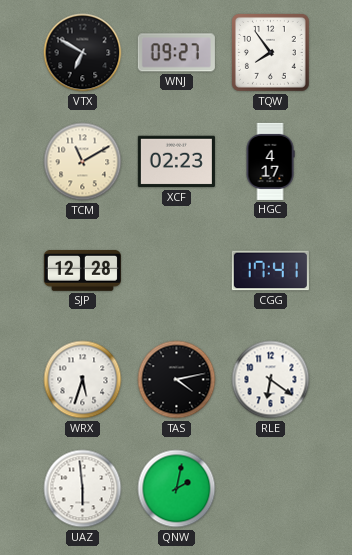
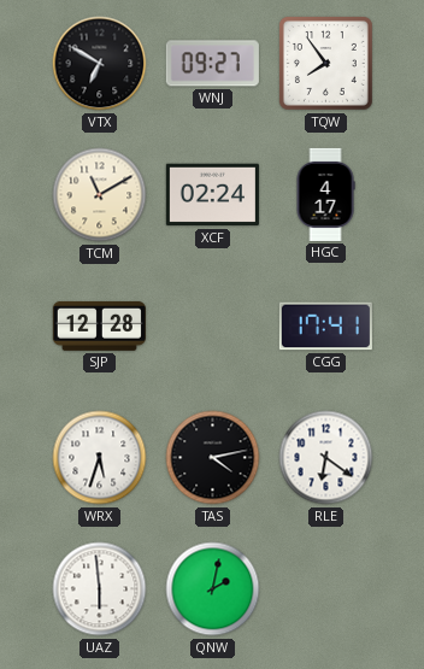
XCF: 02:23 -> 02:24 (212, 195)
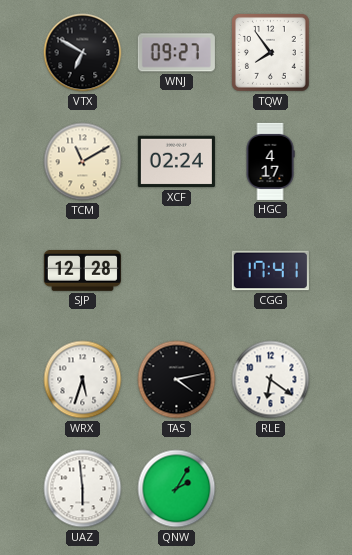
QNW: 2:02 -> 2:05 (177, 489)
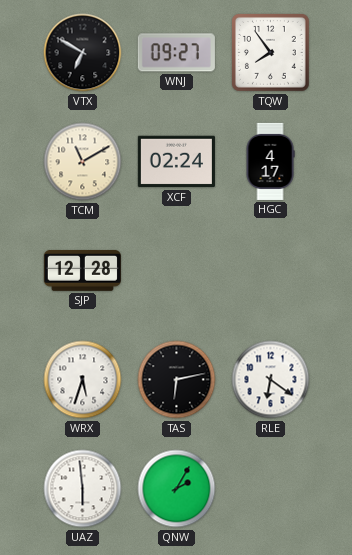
CGG: 17:41 -> none (270, 271)
TAS: 4:13 -> 6:13 (177, 380)
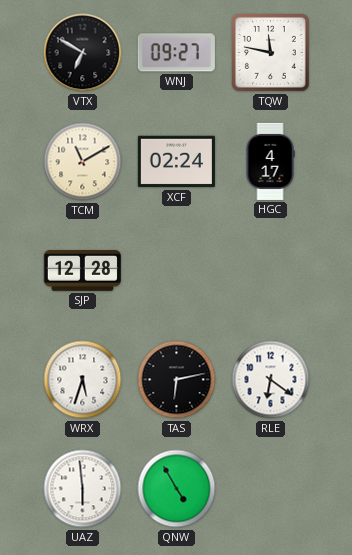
TQW: 7:54 -> 11:47 (270, 52)
QNW: 2:05 -> 4:55 (177, 489)
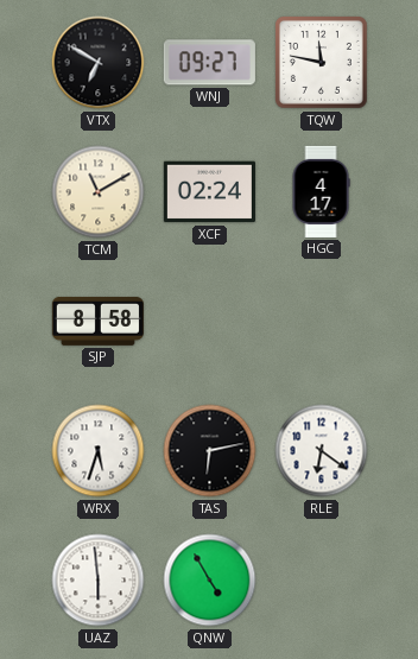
SJP: 12:28 -> 8:58 (97, 321)
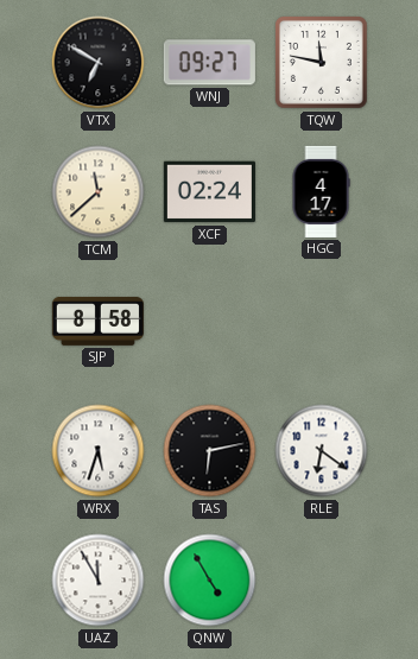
TCM: 11:10 -> 11:38 (99, 192)
UAZ: 5:59 -> 11:55 (99, 581)
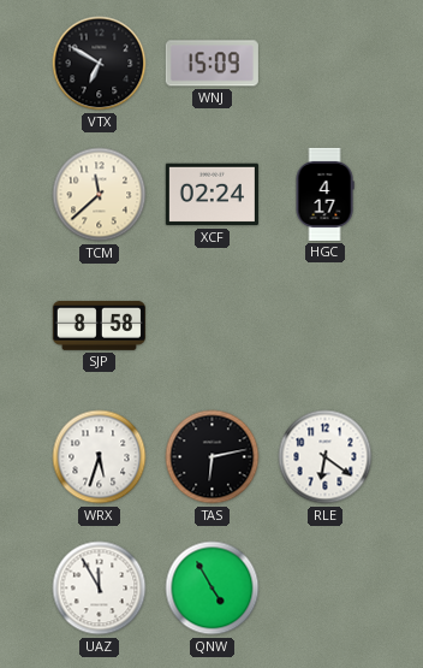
WNJ: 09:27 -> 15:09 (211, 64)
TQW: 11:47 -> none (321, 62)
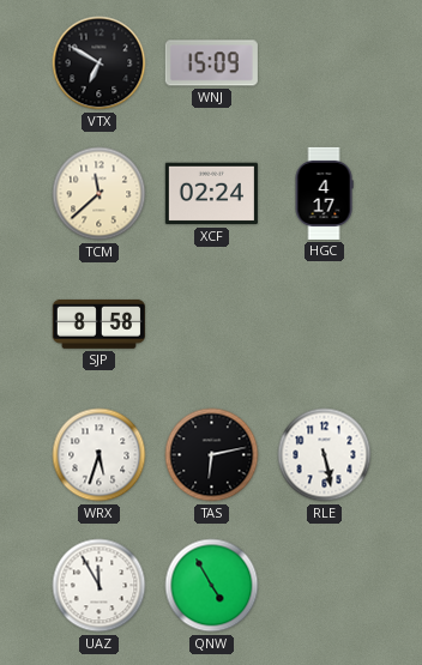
RLE: 6:21 -> 5:28 (325, 455)
